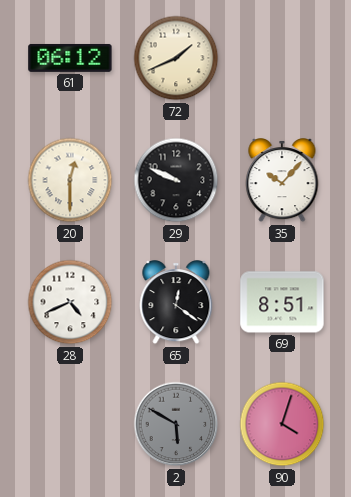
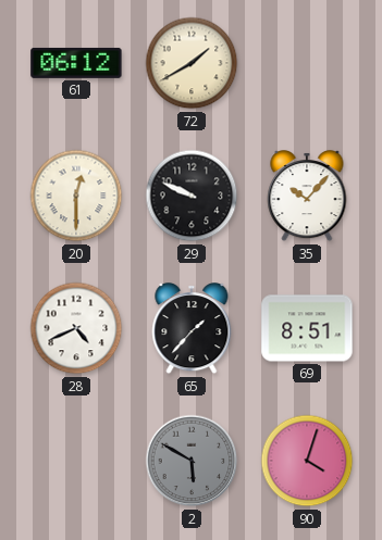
72: 1:41 -> 1:40 (192, 63)
65: 12:21 -> 1:37 (192, 329)
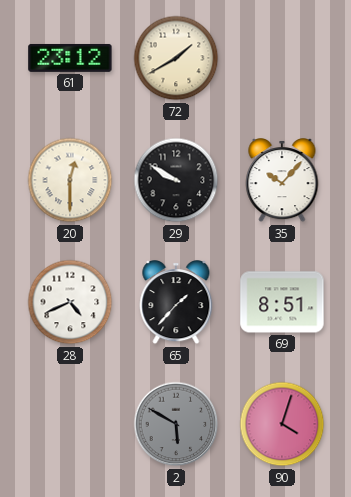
61: 06:12 -> 23:12 (70, 58)
29: 9:49 -> 9:50 (176, 180)
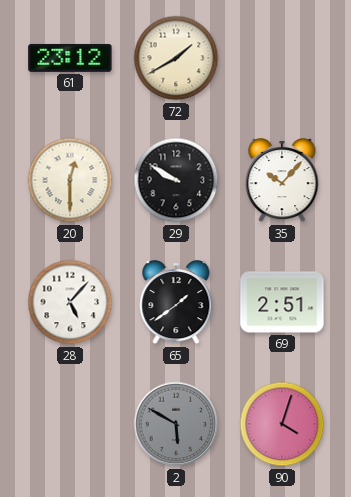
28: 4:41 -> 5:07 (70, 302)
65: 1:37 -> 1:39 (176, 303)
69: 8:51 -> 2:51 (282, 302)
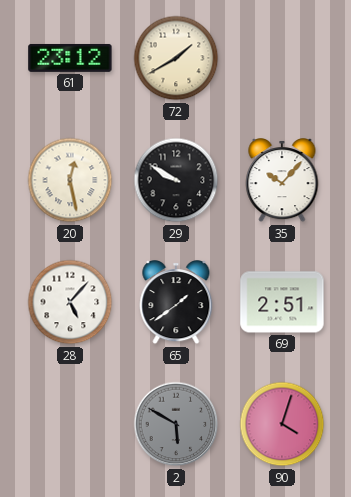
20: 12:30 -> 12:28 (70, 180)
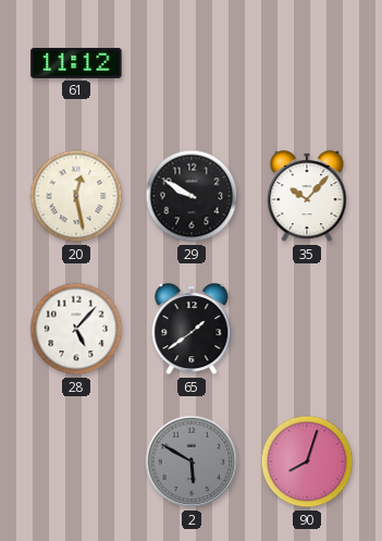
61: 23:12 -> 11:12 (76, 63)
72: 1:40 -> none (176, 58)
69: 2:51 -> none (282, 302)
90: 4:03 -> 8:03 (307, 462)
